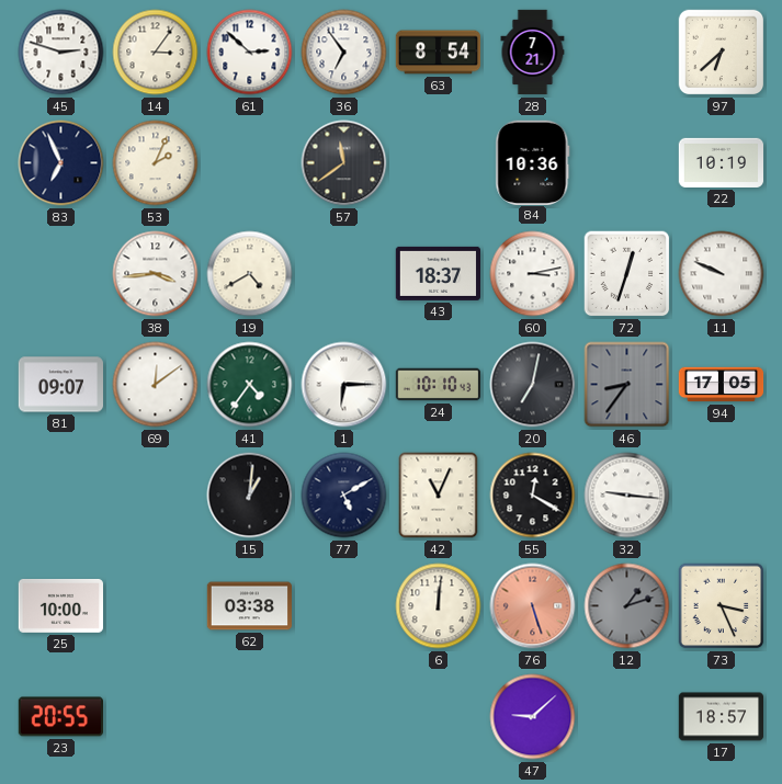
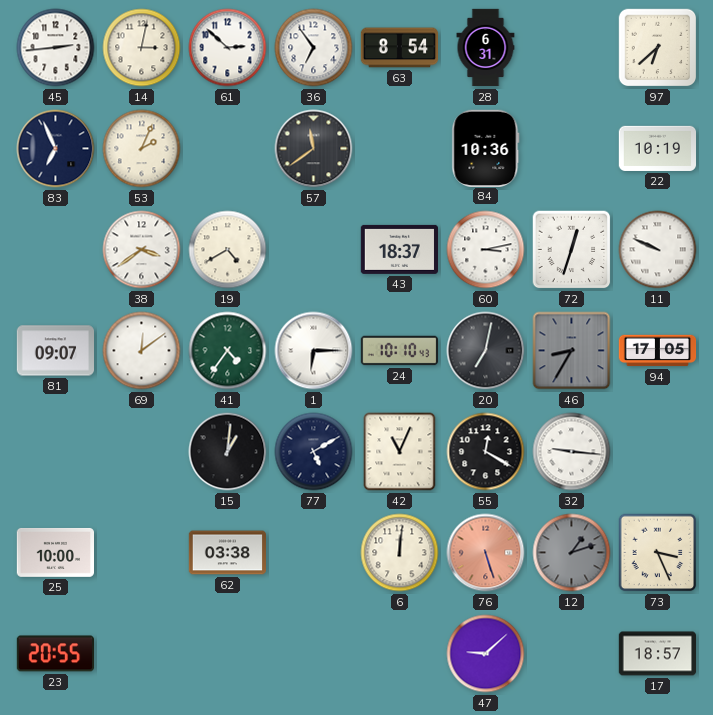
45: 2:48 -> 2:44 (56, 48)
14: 3:06 -> 3:02 (142, 48)
28: 7:21 -> 6:31 (486, 48)
38: 3:44 -> 3:39 (142, 250)
46: 8:36 -> 8:35 (572, 351)
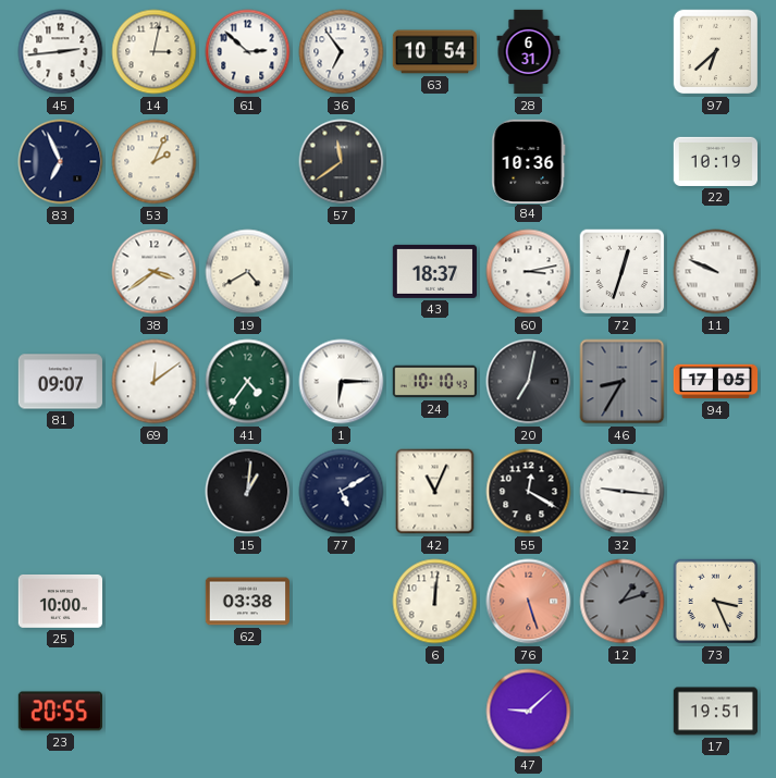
63: 8:54 -> 10:54 (435, 52)
17: 18:57 -> 19:51 (716, 712)
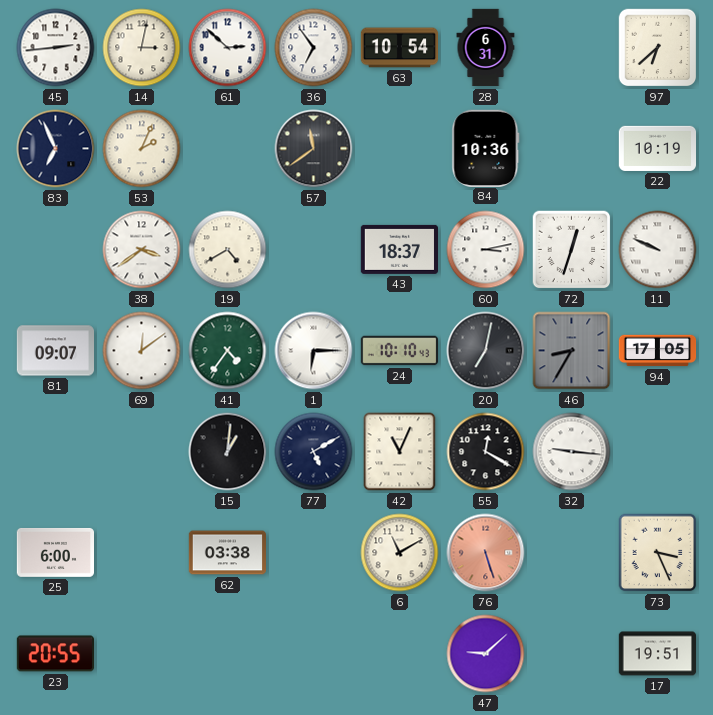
25: 10:00 -> 6:00 (55, 552)
6: 12:01 -> 11:10 (400, 553)
12: 1:12 -> none (623, 602)
